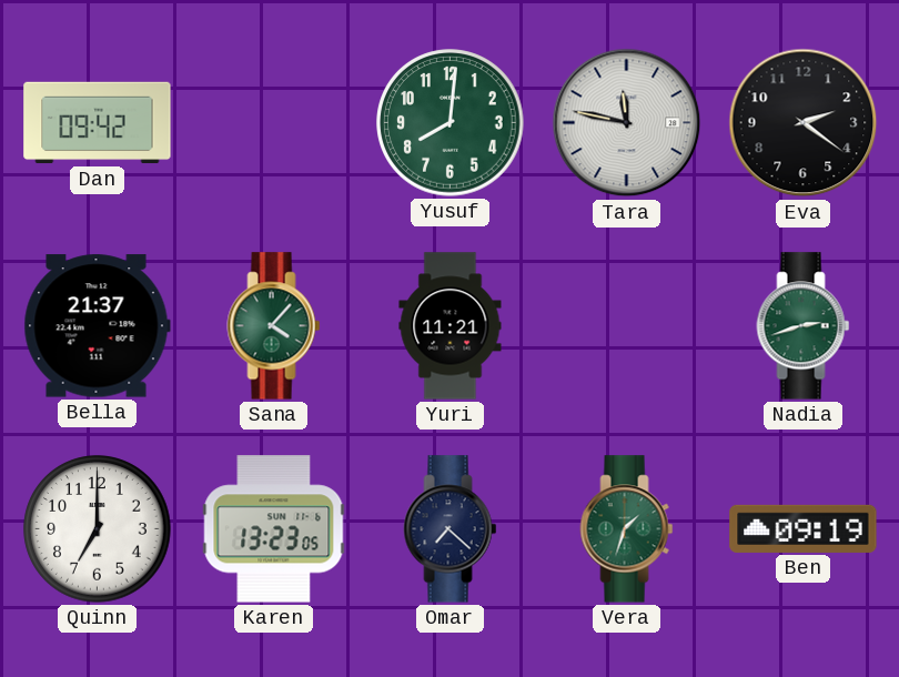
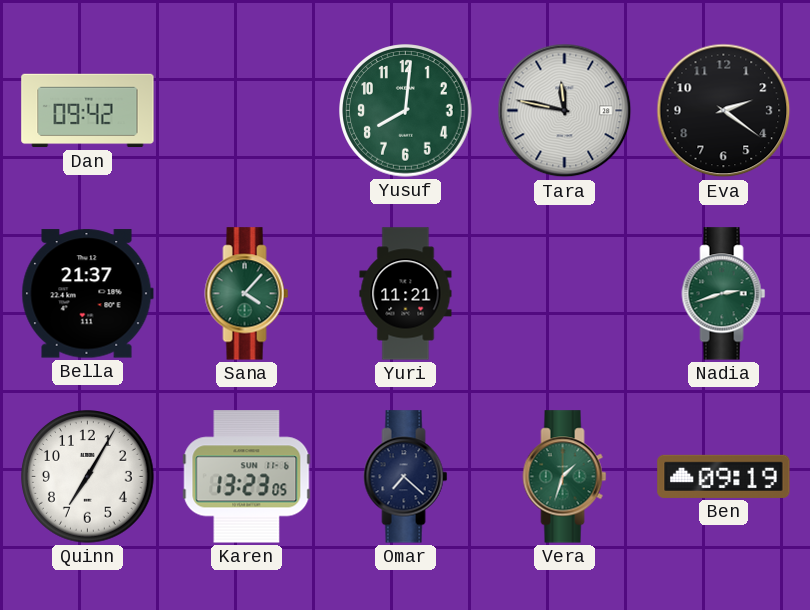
Quinn: 7:00 -> 7:05 (88, 477)
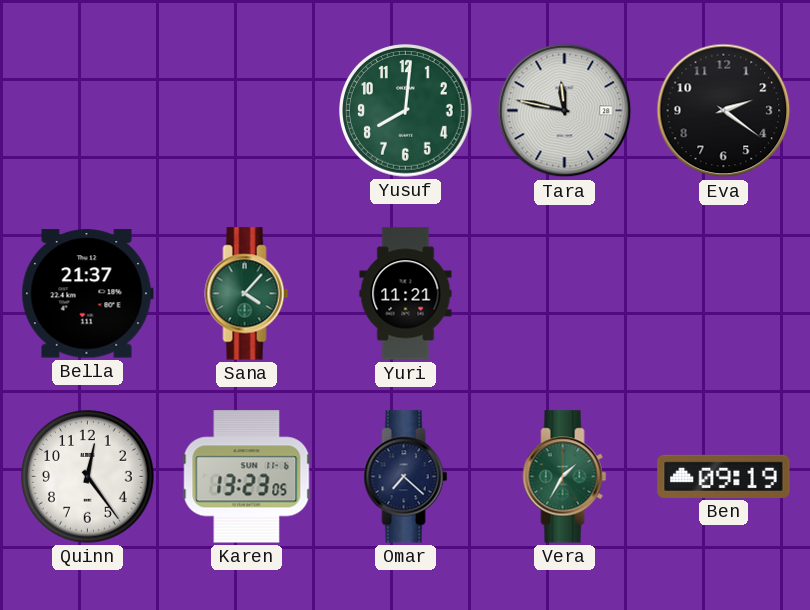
Dan: 09:42 -> none (88, 111)
Nadia: 2:42 -> none (724, 294)
Quinn: 7:05 -> 12:24 (88, 477)
Vera: 1:33 -> 1:35 (565, 477)
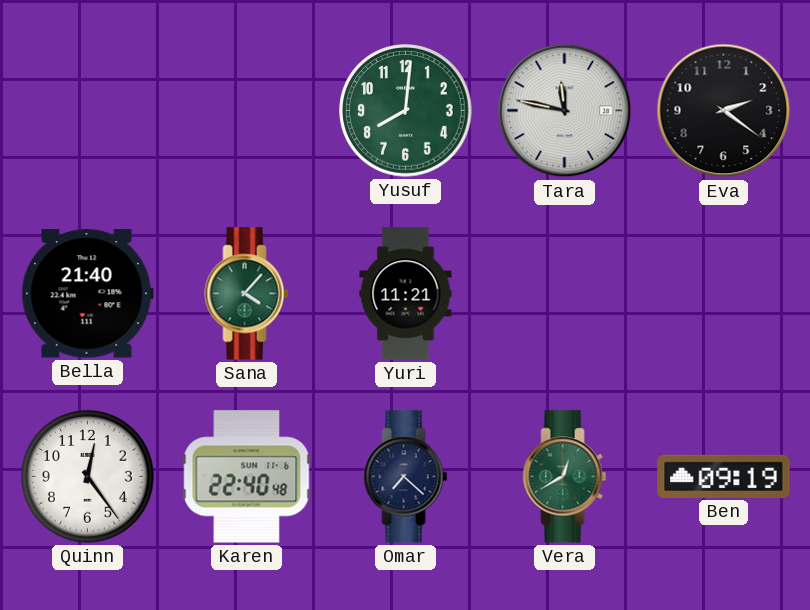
Bella: 21:37 -> 21:40 (87, 294)
Karen: 13:23 -> 22:40 (247, 477)
Vera: 1:35 -> 12:40 (565, 477)
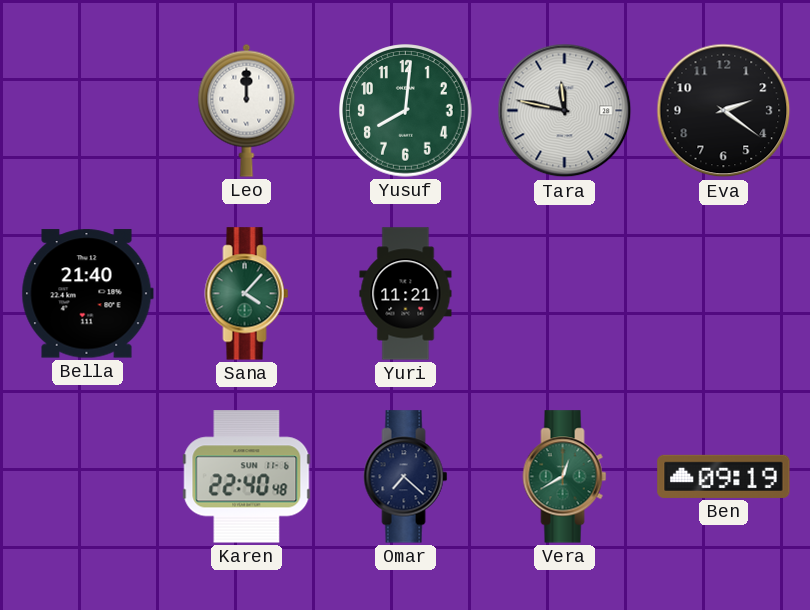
Leo: none -> 12:00 (247, 110)
Quinn: 12:24 -> none (88, 477)
